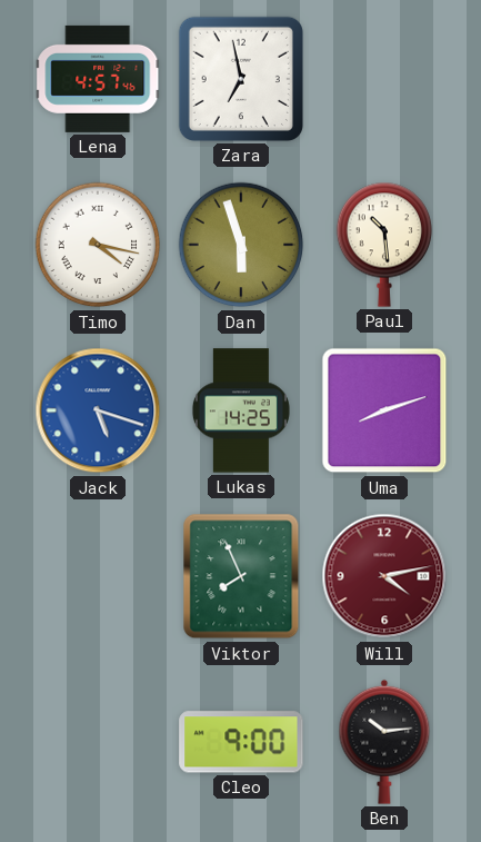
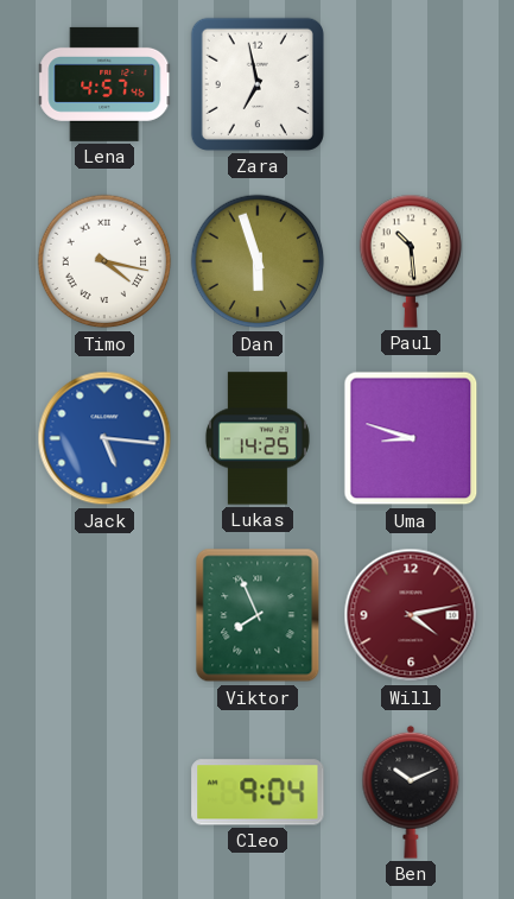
Jack: 5:18 -> 5:16 (104, 438)
Uma: 8:12 -> 8:48 (411, 438)
Cleo: 9:00 -> 9:04 (258, 792)
Ben: 10:14 -> 10:11 (411, 792)
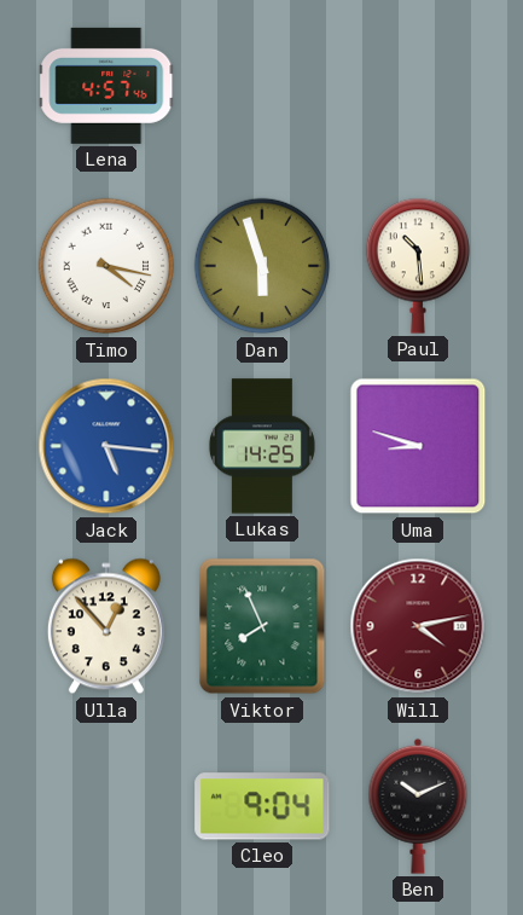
Zara: 6:58 -> none (258, 84)
Ulla: none -> 12:53 (106, 626)
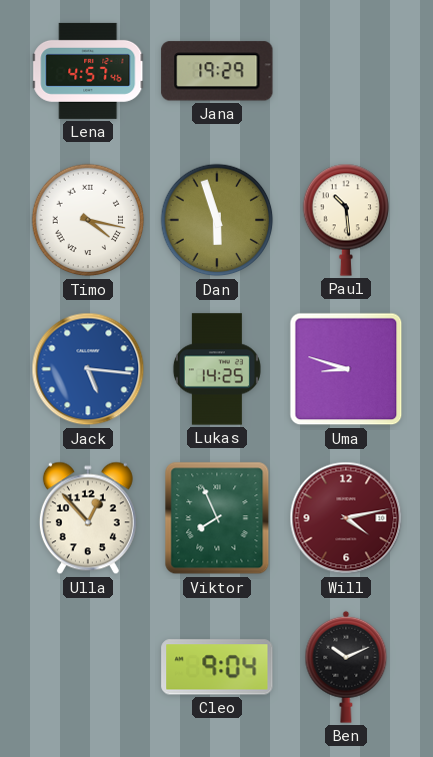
Jana: none -> 19:29 (217, 71)
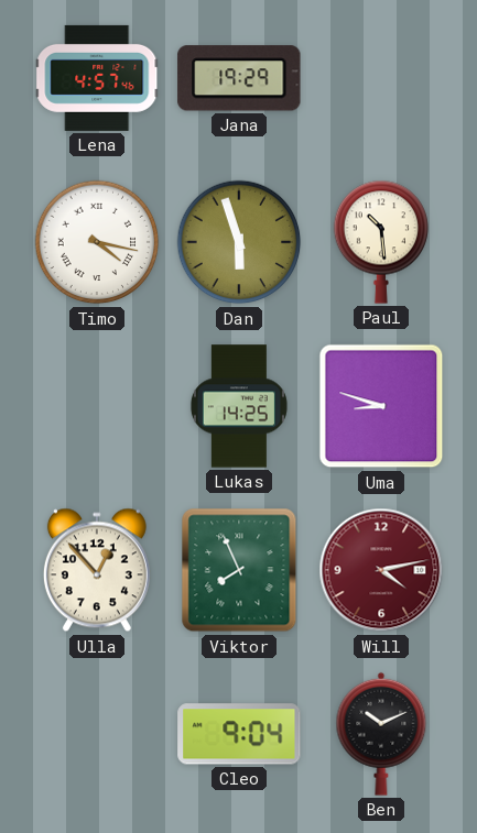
Jack: 5:16 -> none (88, 369)
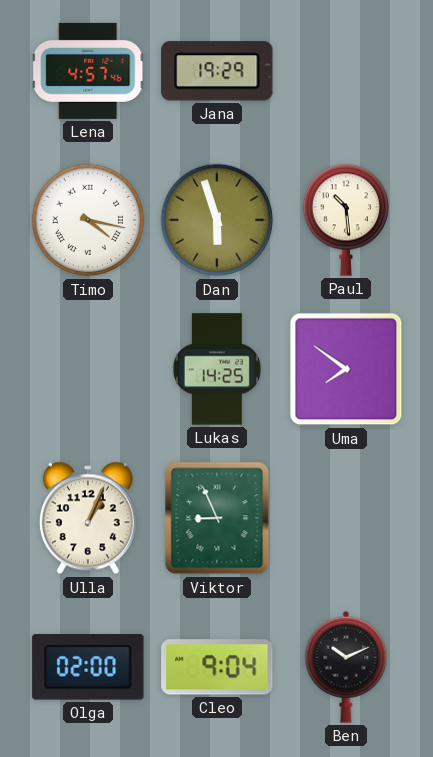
Uma: 8:48 -> 7:51 (346, 369)
Ulla: 12:53 -> 1:04 (88, 518)
Viktor: 7:56 -> 8:56 (217, 518)
Will: 4:13 -> none (381, 570)
Olga: none -> 02:00 (88, 667)
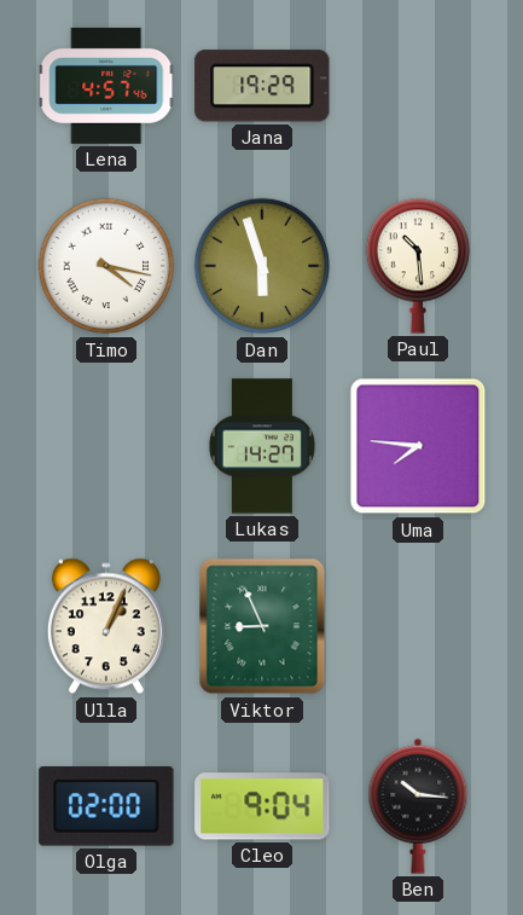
Lukas: 14:25 -> 14:27 (262, 446)
Uma: 7:51 -> 7:46 (418, 446)
Ben: 10:11 -> 10:16 (418, 806)
